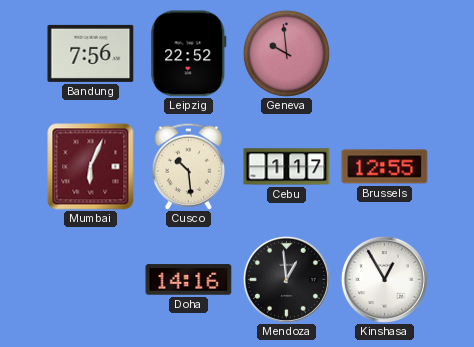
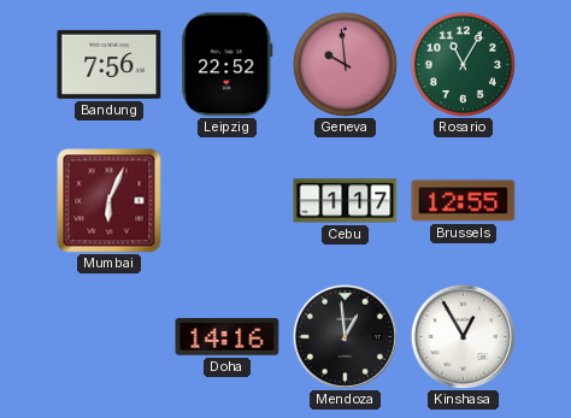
Rosario: none -> 11:05 (463, 64)
Cusco: 10:29 -> none (188, 166)
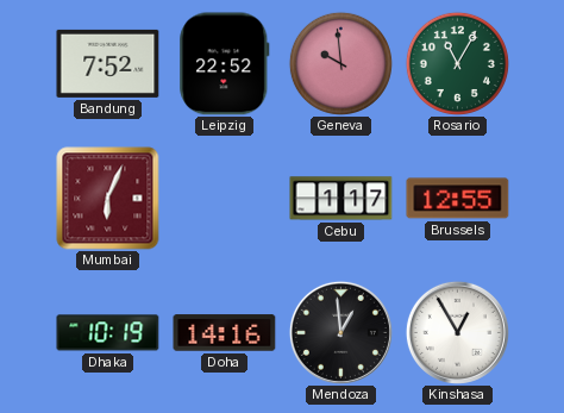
Bandung: 7:56 -> 7:52 (108, 63)
Dhaka: none -> 10:19 (108, 333)
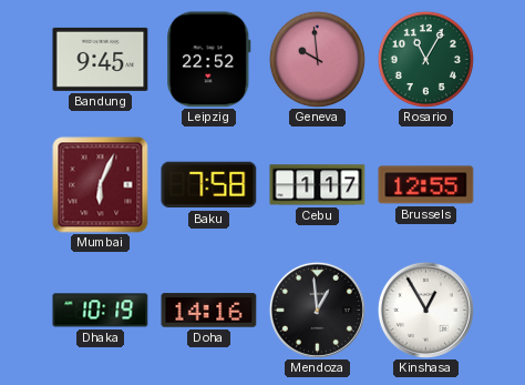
Bandung: 7:52 -> 9:45 (101, 59)
Baku: none -> 7:58 (209, 185)
